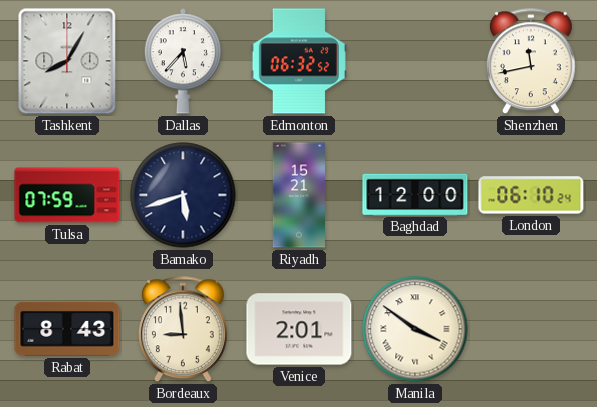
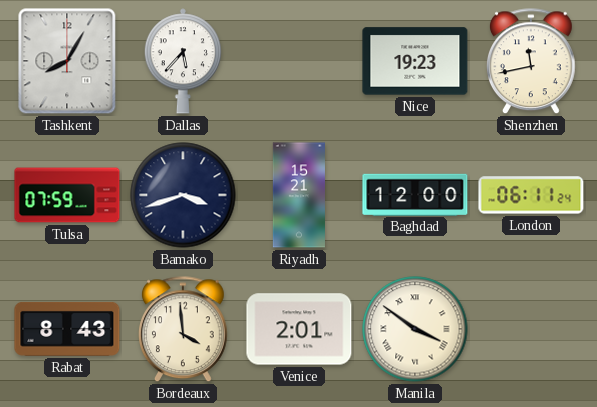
Edmonton: 06:32 -> none (299, 61)
Nice: none -> 19:23 (415, 61)
Bamako: 5:42 -> 3:42 (183, 195)
London: 06:10 -> 06:11 (531, 195)
Bordeaux: 8:59 -> 3:59 (183, 330)
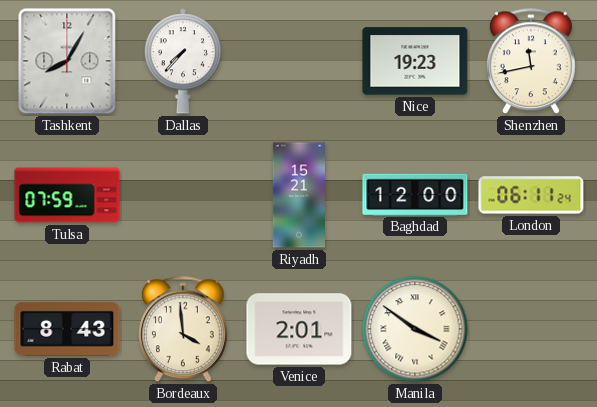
Dallas: 5:37 -> 7:37 (183, 61)
Bamako: 3:42 -> none (183, 195)
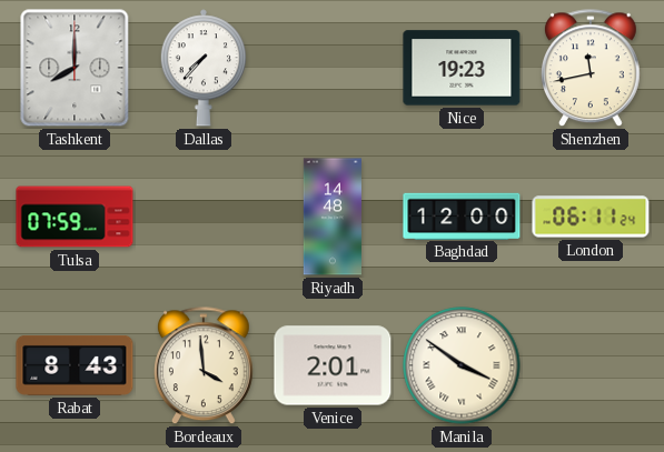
Tashkent: 8:05 -> 8:00 (75, 68)
Riyadh: 15:21 -> 14:48 (333, 217)
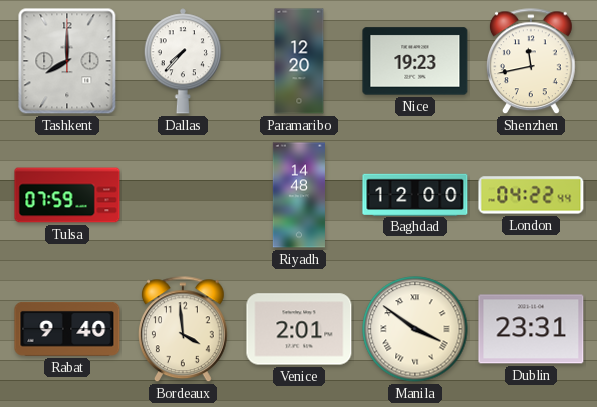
Paramaribo: none -> 12:20 (299, 61)
London: 06:11 -> 04:22 (531, 195)
Rabat: 8:43 -> 9:40 (67, 329)
Dublin: none -> 23:31 (531, 329)
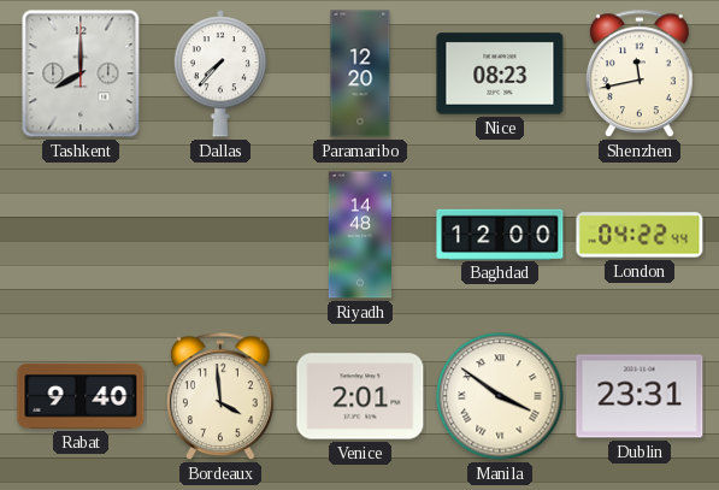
Nice: 19:23 -> 08:23 (500, 73)
Tulsa: 07:59 -> none (67, 195)
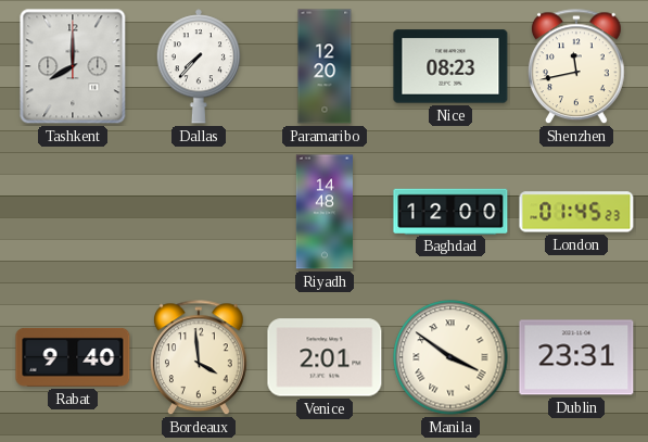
London: 04:22 -> 01:45 (576, 212)
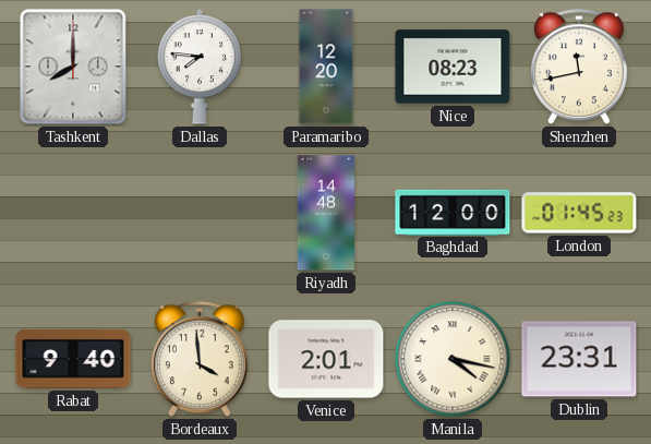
Dallas: 7:37 -> 7:46 (200, 67)
Manila: 3:51 -> 4:17 (453, 359)
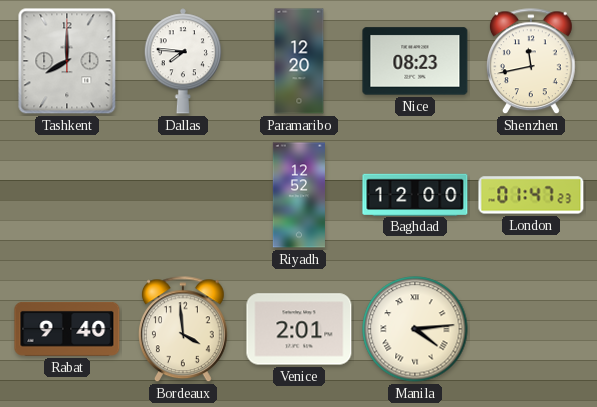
Riyadh: 14:48 -> 12:52 (299, 195)
London: 01:45 -> 01:47 (531, 195)
Manila: 4:17 -> 4:14 (415, 329)
Dublin: 23:31 -> none (579, 359)
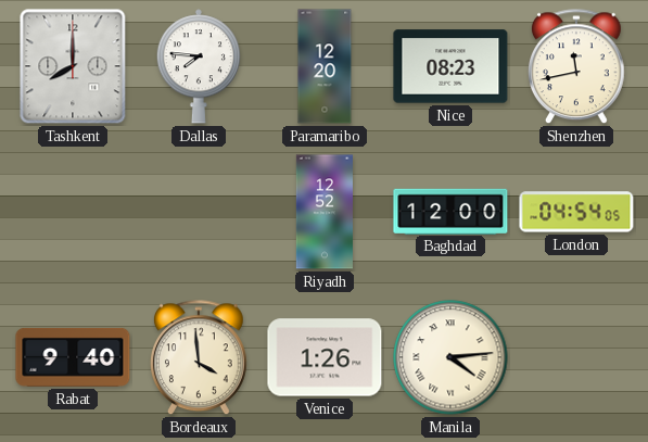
London: 01:47 -> 04:54 (576, 212)
Venice: 2:01 -> 1:26 (325, 357)
